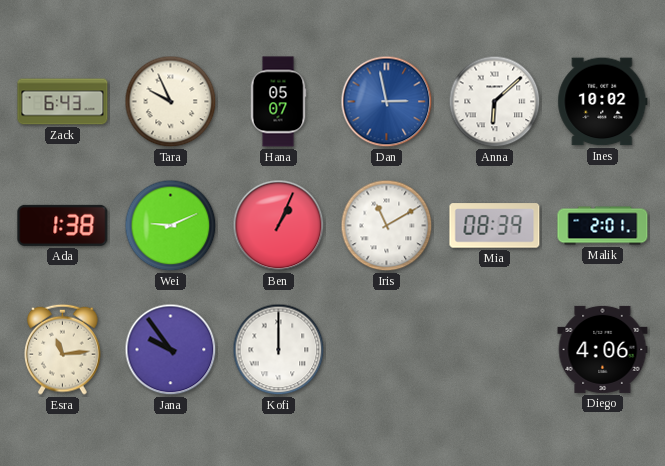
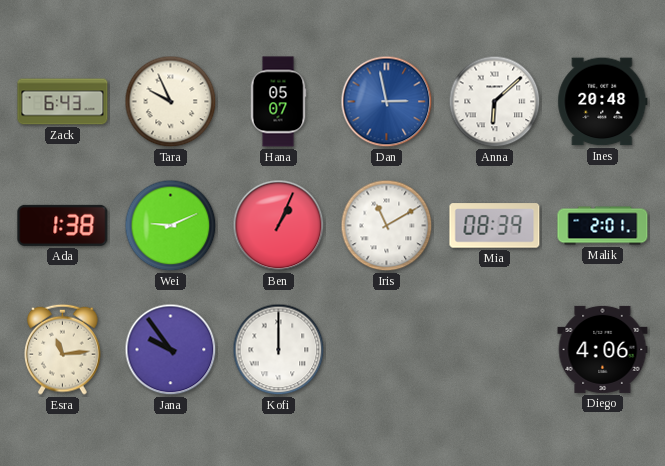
Ines: 10:02 -> 20:48 (603, 102)
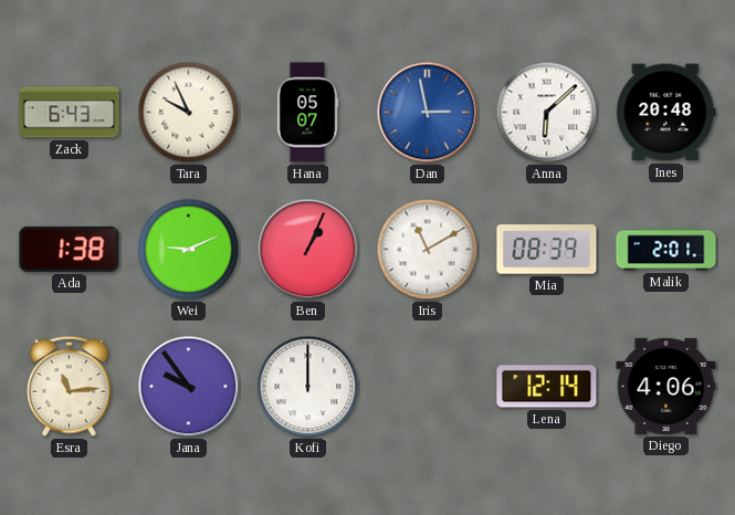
Lena: none -> 12:14 (547, 387)
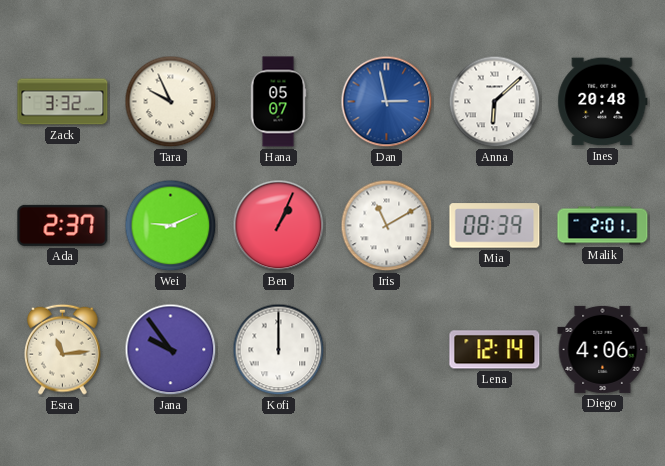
Zack: 6:43 -> 3:32 (63, 102)
Ada: 1:38 -> 2:37 (63, 225)
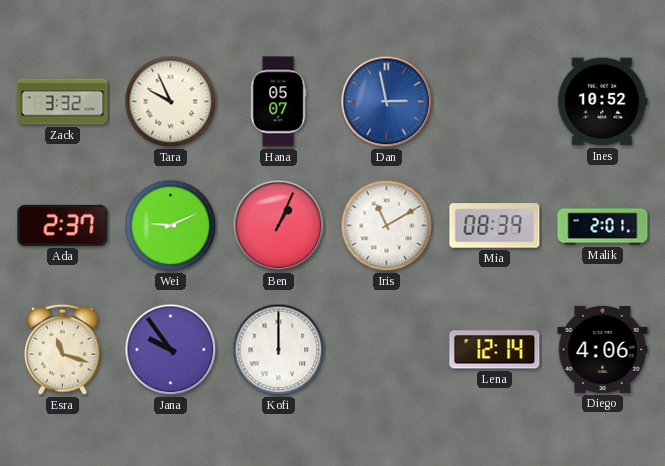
Anna: 6:08 -> none (495, 102)
Ines: 20:48 -> 10:52 (603, 102)
Esra: 11:14 -> 11:18 (63, 349)
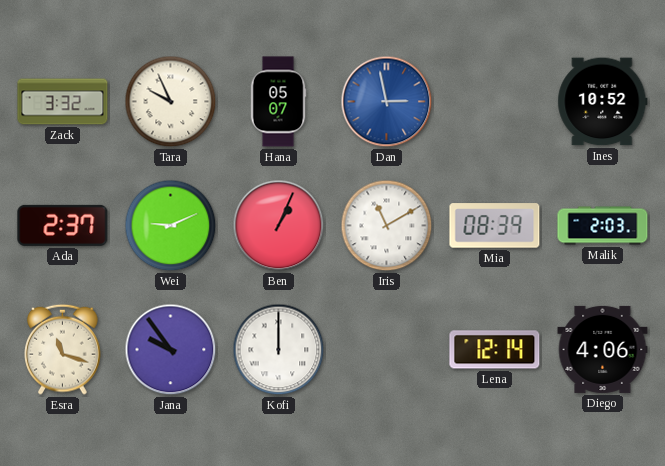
Malik: 2:01 -> 2:03 (603, 226)
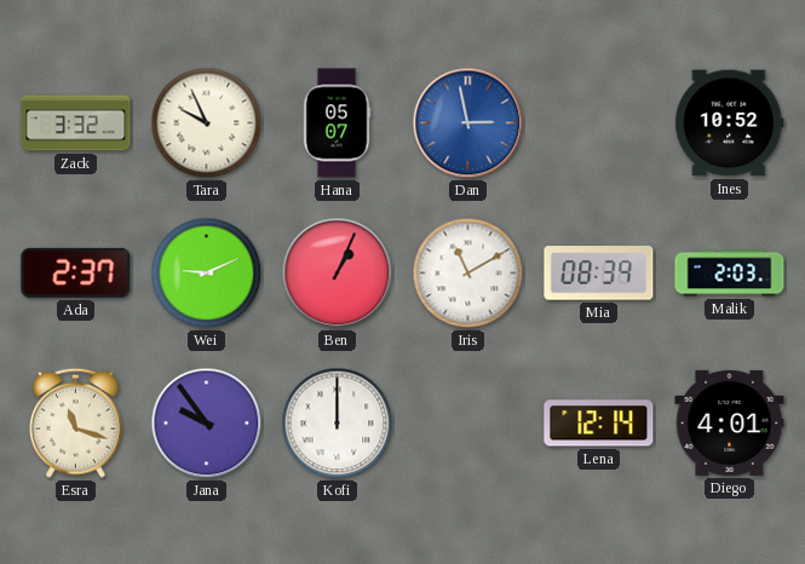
Diego: 4:06 -> 4:01 (730, 422)
